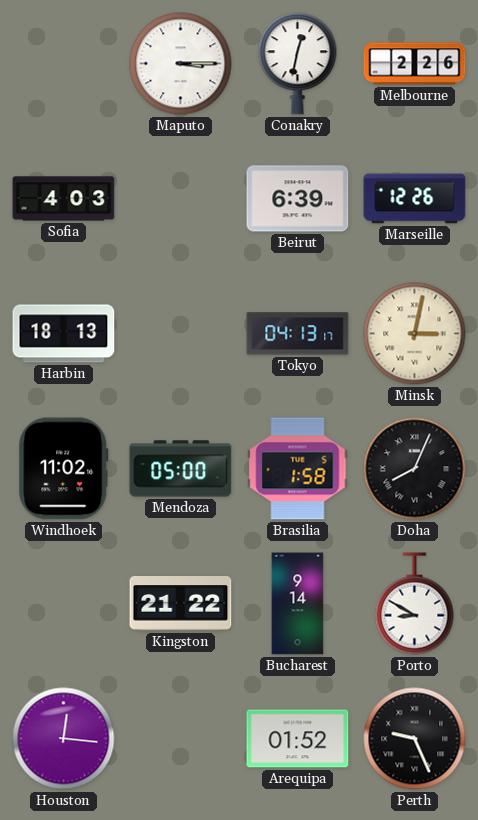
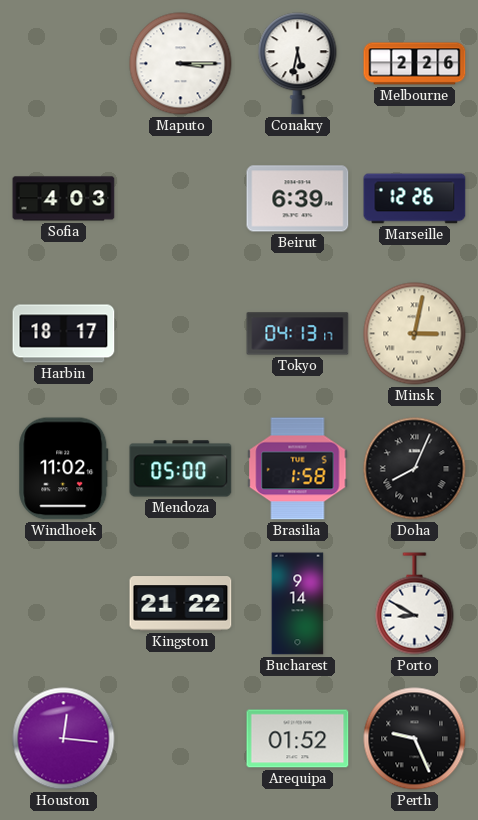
Conakry: 12:32 -> 5:32 (298, 64)
Harbin: 18:13 -> 18:17 (64, 334)
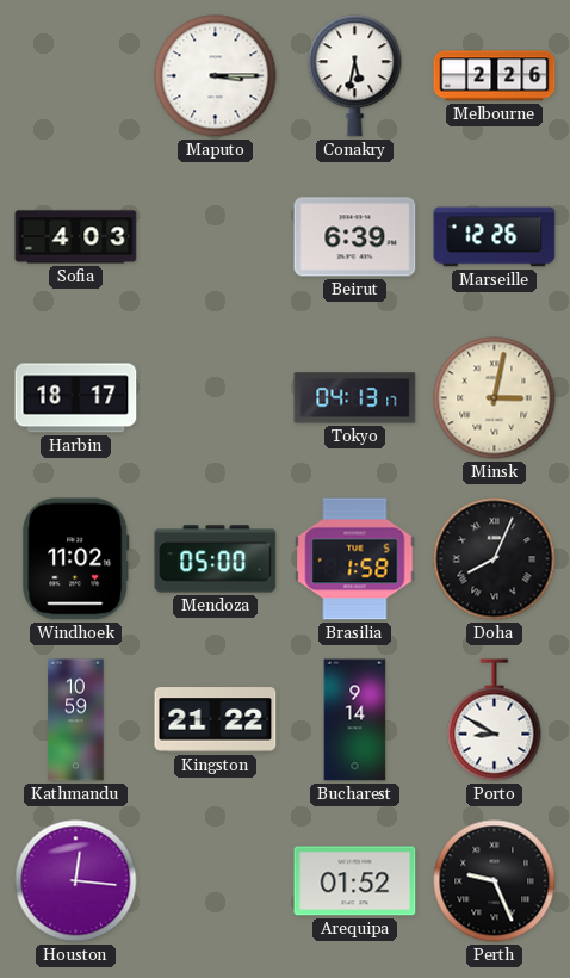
Kathmandu: none -> 10:59 (76, 720)
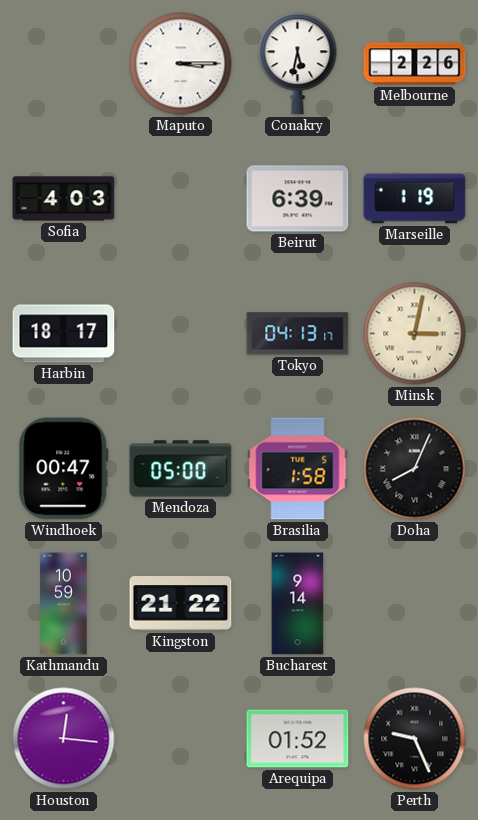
Marseille: 12:26 -> 1:19 (415, 199)
Windhoek: 11:02 -> 00:47 (64, 469)
Porto: 8:50 -> none (495, 720)
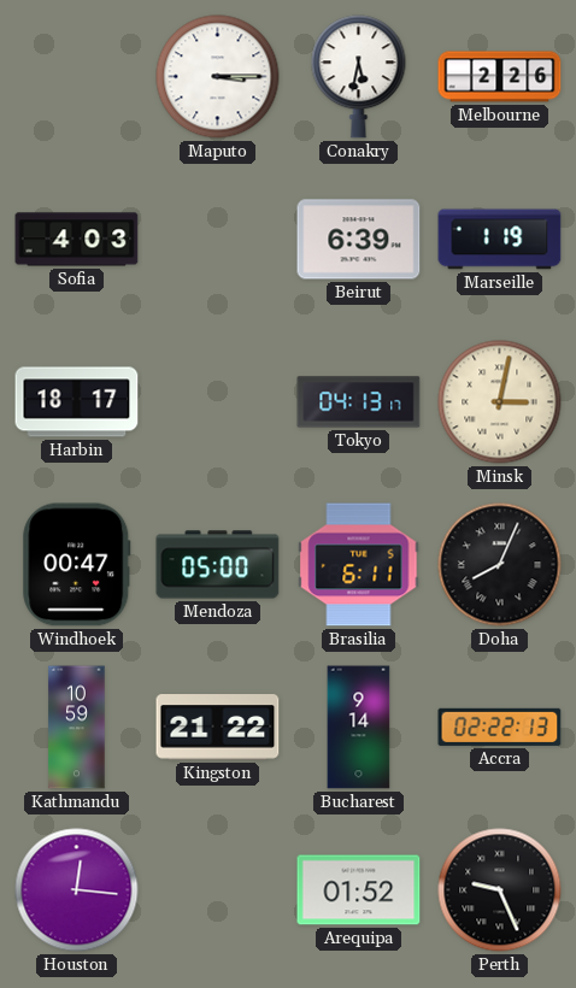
Brasilia: 1:58 -> 6:11 (359, 565)
Accra: none -> 02:22 (500, 727)
